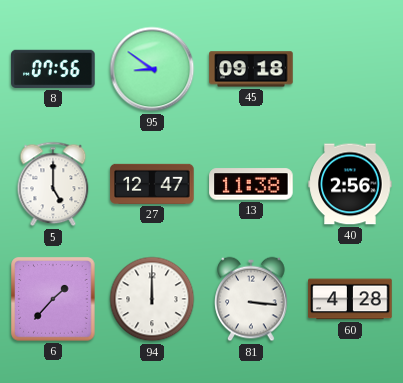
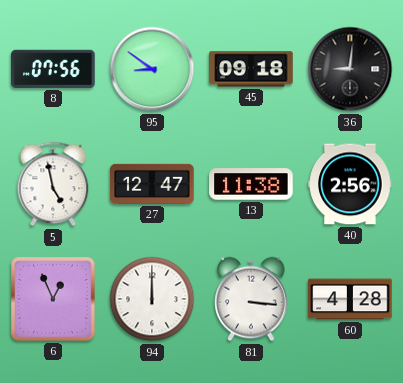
36: none -> 9:01 (350, 69)
5: 5:00 -> 4:58 (53, 184)
6: 1:37 -> 12:56 (53, 299)
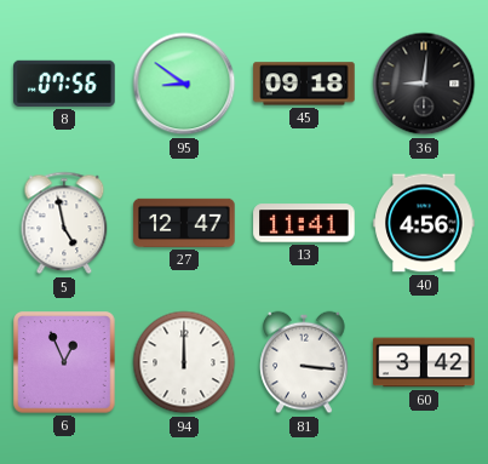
13: 11:38 -> 11:41 (304, 223)
40: 2:56 -> 4:56 (424, 223)
60: 4:28 -> 3:42 (424, 362)
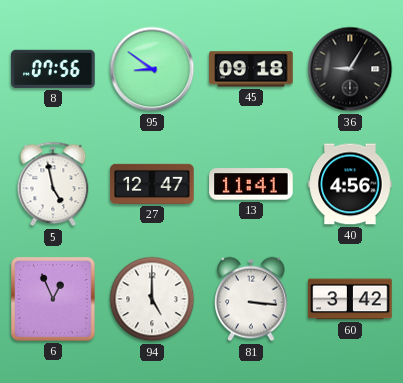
36: 9:01 -> 9:05 (350, 69)
94: 12:00 -> 5:00 (152, 299)
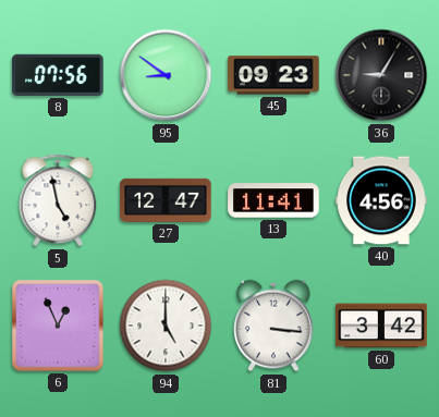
45: 09:18 -> 09:23 (273, 75)
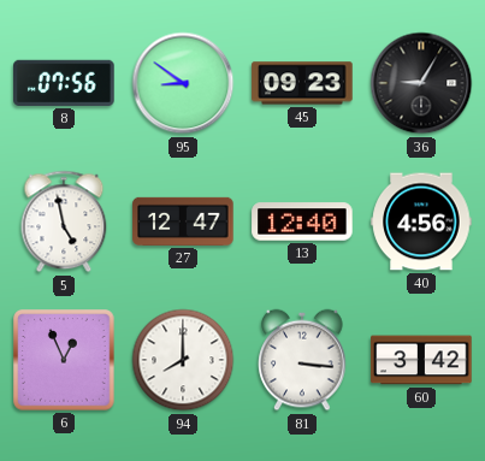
13: 11:41 -> 12:40 (302, 221)
94: 5:00 -> 8:00 (183, 360)
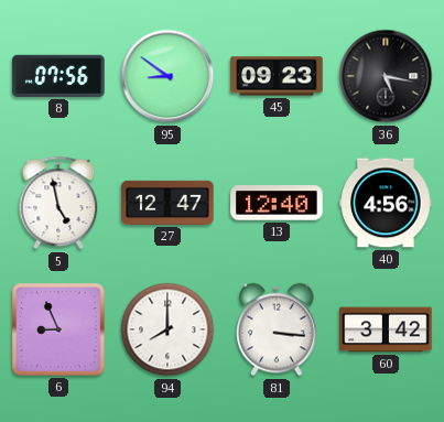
36: 9:05 -> 5:17 (386, 76)
6: 12:56 -> 8:56 (58, 329)
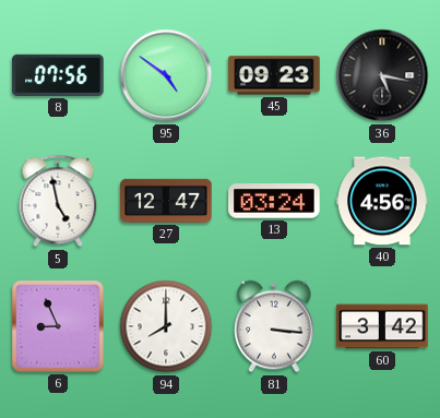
95: 8:51 -> 4:51 (166, 75)
13: 12:40 -> 03:24 (274, 201)
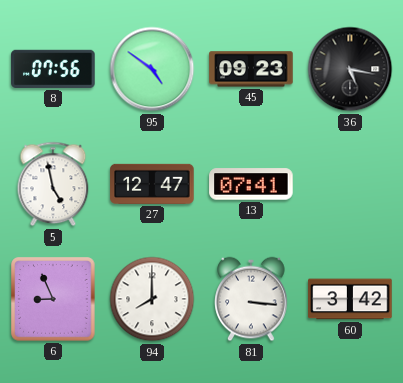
13: 03:24 -> 07:41 (251, 184)
40: 4:56 -> none (382, 201)
